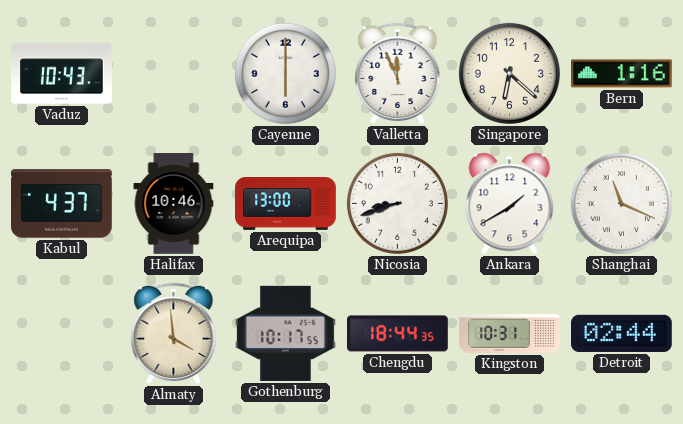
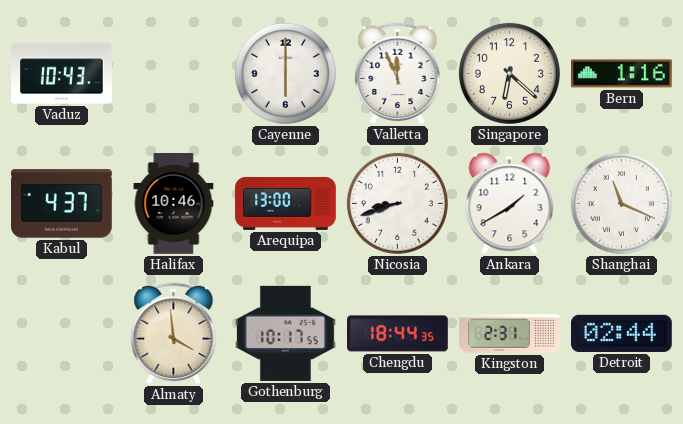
Kingston: 10:31 -> 2:31 (510, 334)
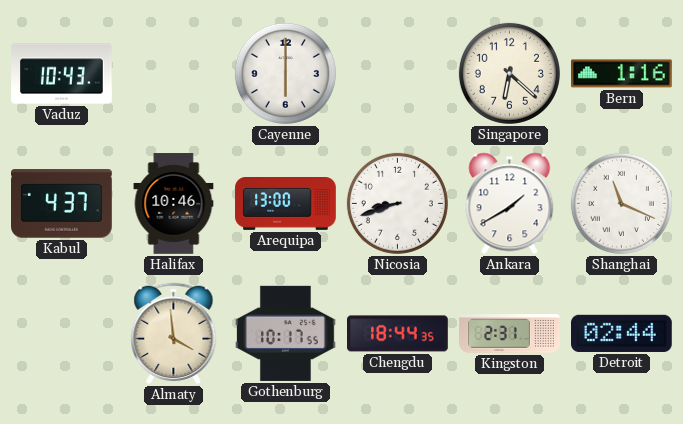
Valletta: 11:56 -> none (398, 74)
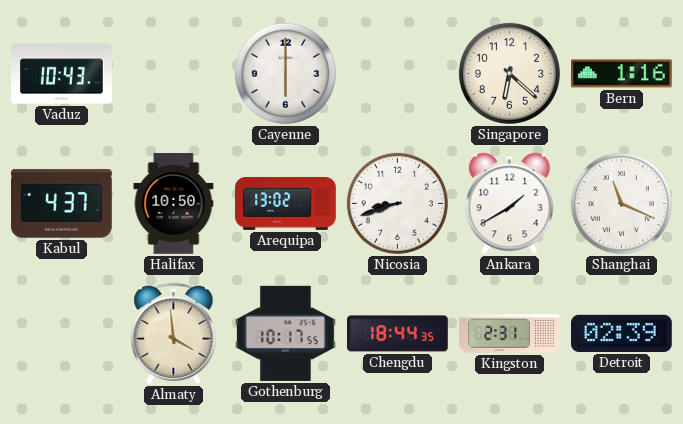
Halifax: 10:46 -> 10:50 (174, 204)
Arequipa: 13:00 -> 13:02 (286, 204)
Detroit: 02:44 -> 02:39 (622, 333)
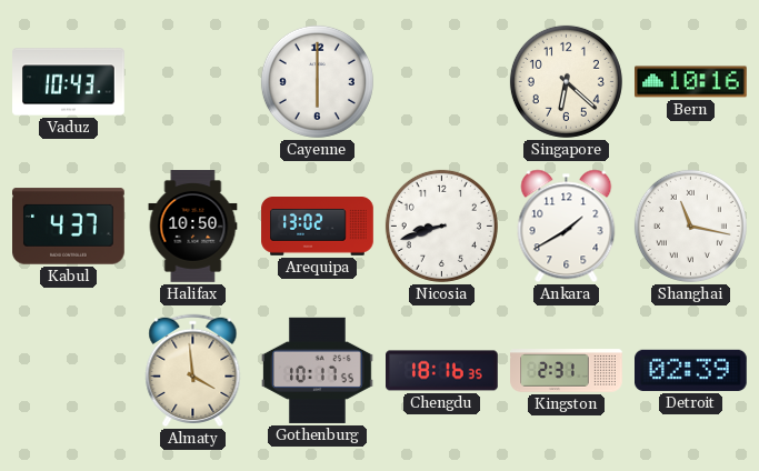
Bern: 1:16 -> 10:16 (691, 82)
Shanghai: 11:19 -> 11:17 (690, 226)
Chengdu: 18:44 -> 18:16 (442, 371)
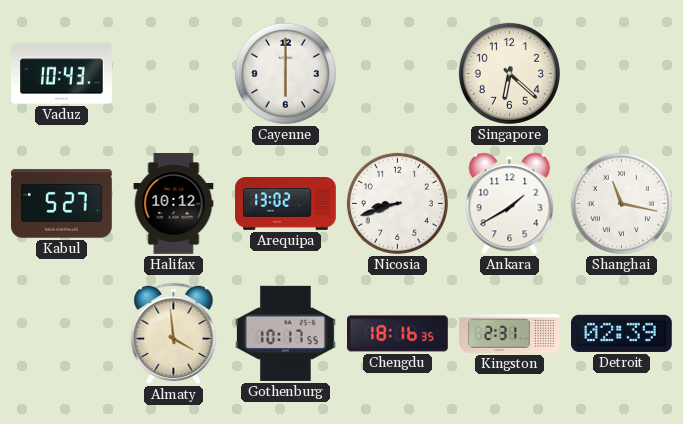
Bern: 10:16 -> none (691, 82)
Kabul: 4:37 -> 5:27 (62, 204)
Halifax: 10:50 -> 10:12 (174, 204)
